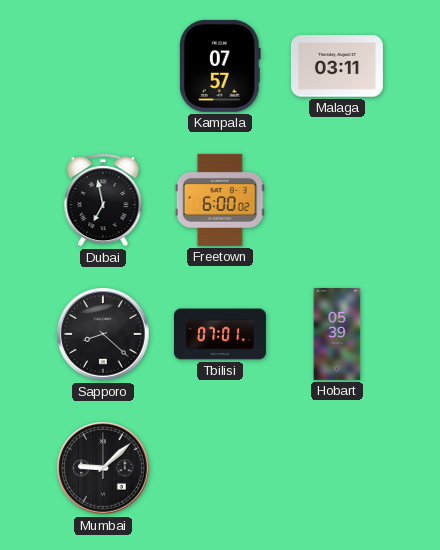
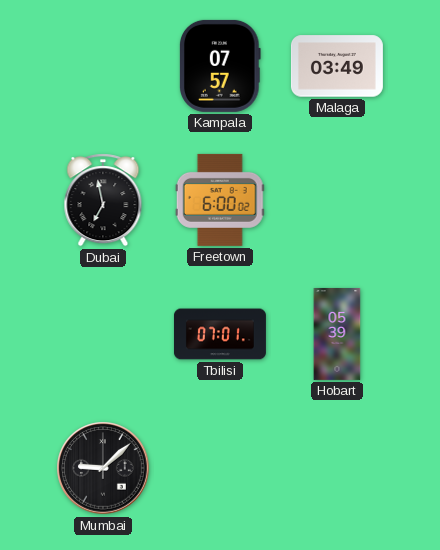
Malaga: 03:11 -> 03:49 (337, 66)
Sapporo: 8:22 -> none (103, 334)
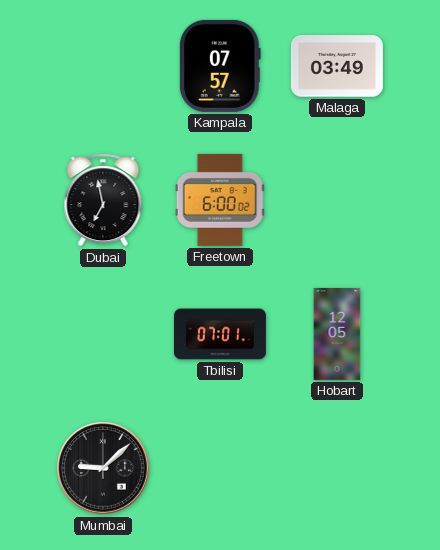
Hobart: 05:39 -> 12:05 (337, 334)
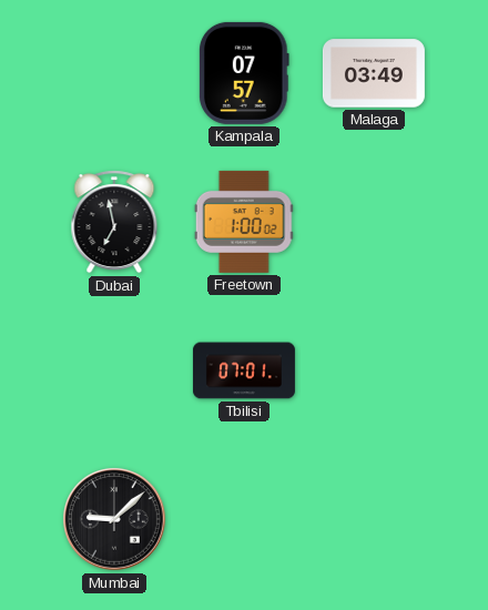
Freetown: 6:00 -> 1:00 (244, 222)
Hobart: 12:05 -> none (337, 334)
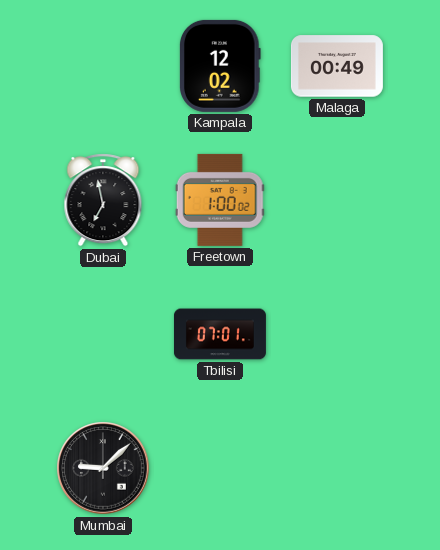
Kampala: 07:57 -> 12:02 (220, 66)
Malaga: 03:49 -> 00:49 (337, 66)
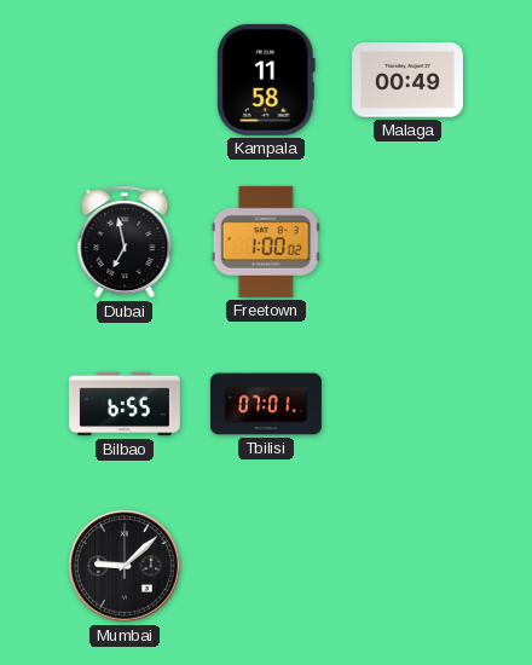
Kampala: 12:02 -> 11:58 (266, 80)
Bilbao: none -> 6:55 (125, 404)
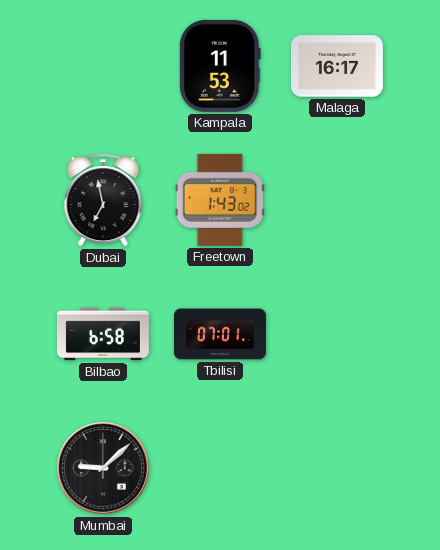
Kampala: 11:58 -> 11:53 (220, 66)
Malaga: 00:49 -> 16:17 (337, 66)
Freetown: 1:00 -> 1:43 (220, 200)
Bilbao: 6:55 -> 6:58 (103, 334)
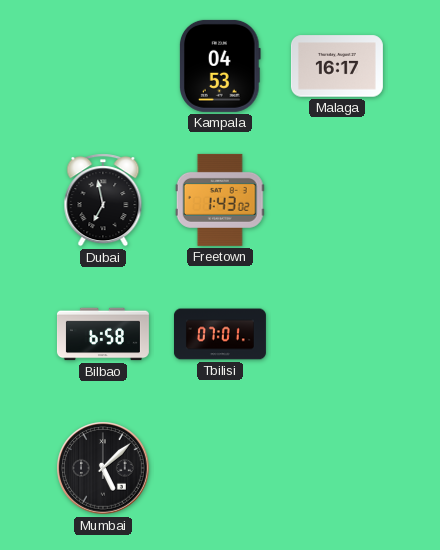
Kampala: 11:53 -> 04:53 (220, 66)
Mumbai: 9:08 -> 5:08 (103, 468)
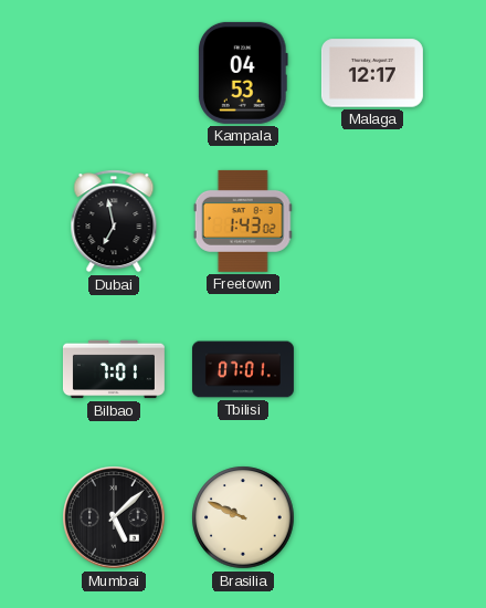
Malaga: 16:17 -> 12:17 (372, 73)
Bilbao: 6:58 -> 7:01 (114, 369)
Brasilia: none -> 9:49 (243, 517)
